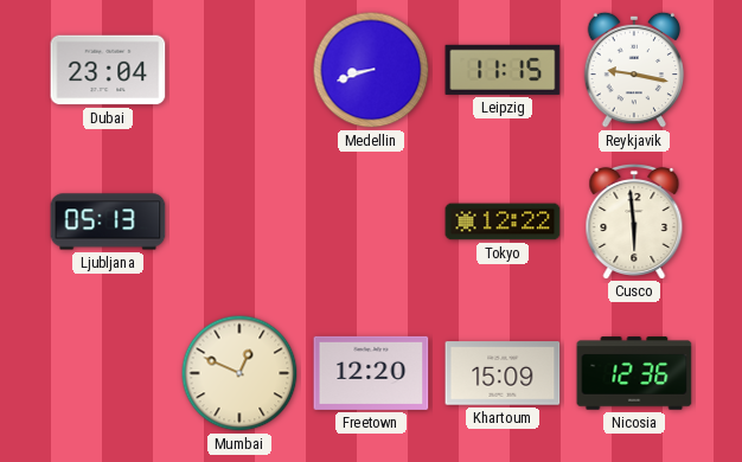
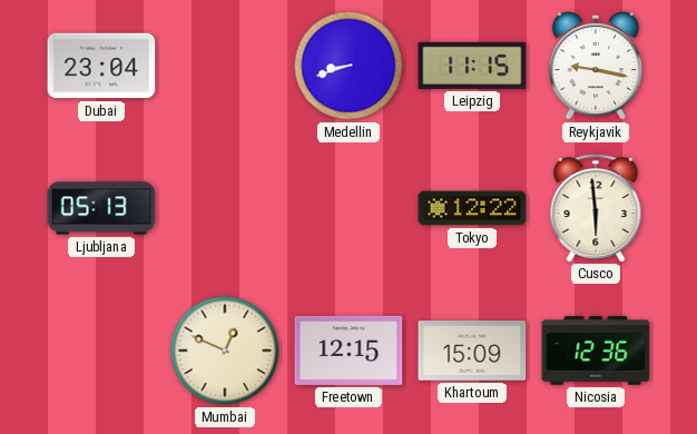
Freetown: 12:20 -> 12:15 (348, 351)
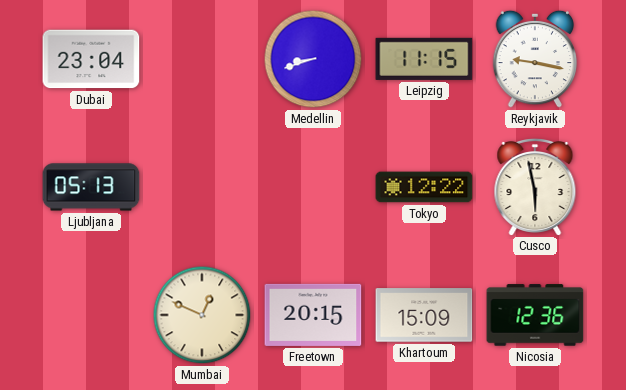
Cusco: 5:59 -> 5:58 (535, 186)
Freetown: 12:15 -> 20:15 (313, 315)
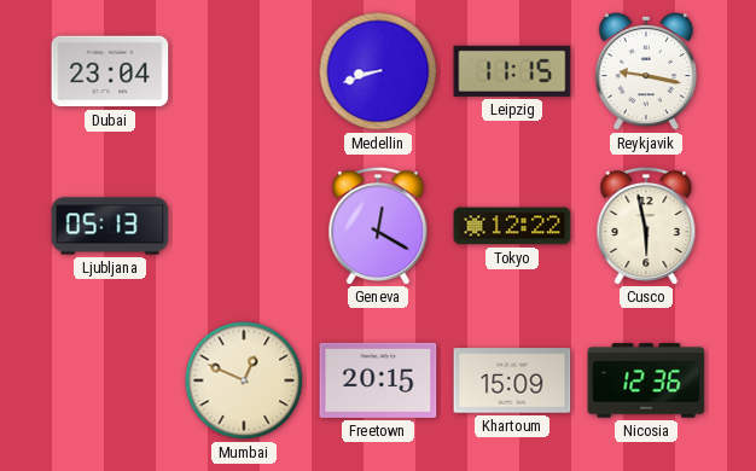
Geneva: none -> 12:20 (378, 225)
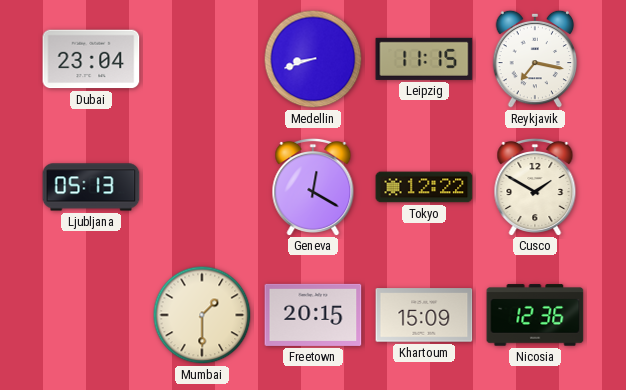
Reykjavik: 9:17 -> 7:17 (535, 59)
Cusco: 5:58 -> 1:50 (535, 186)
Mumbai: 12:49 -> 1:30 (202, 315)
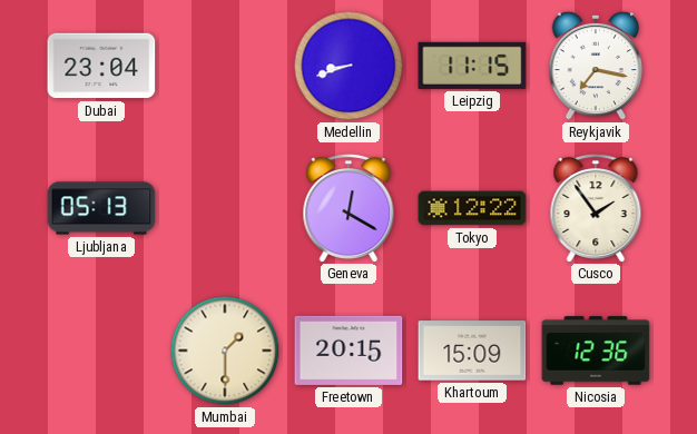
Cusco: 1:50 -> 1:54 (596, 207)
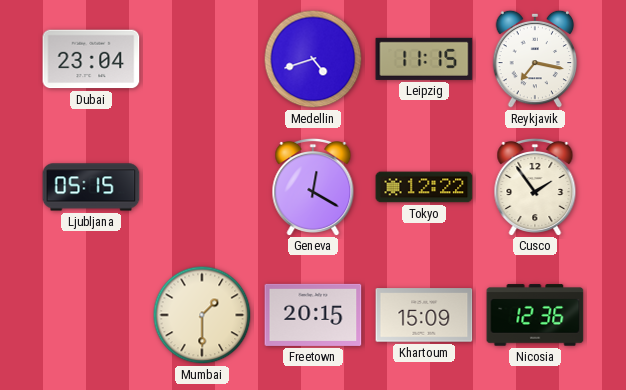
Medellin: 8:42 -> 4:42 (313, 59)
Ljubljana: 05:13 -> 05:15 (91, 187)
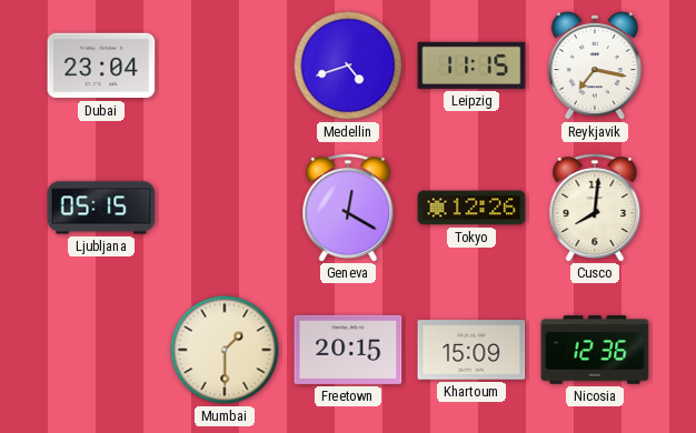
Tokyo: 12:22 -> 12:26 (471, 208)
Cusco: 1:54 -> 8:01 (595, 207)
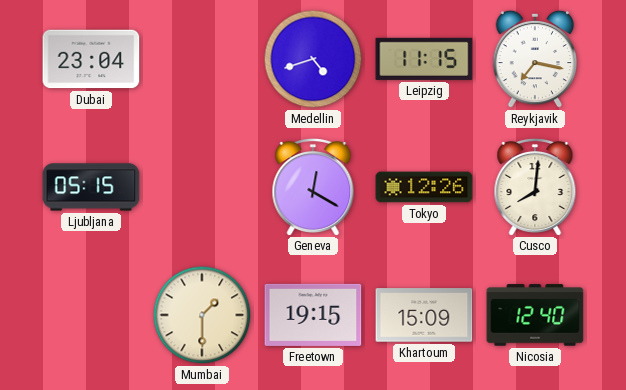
Freetown: 20:15 -> 19:15 (313, 315)
Nicosia: 12:36 -> 12:40 (535, 315)
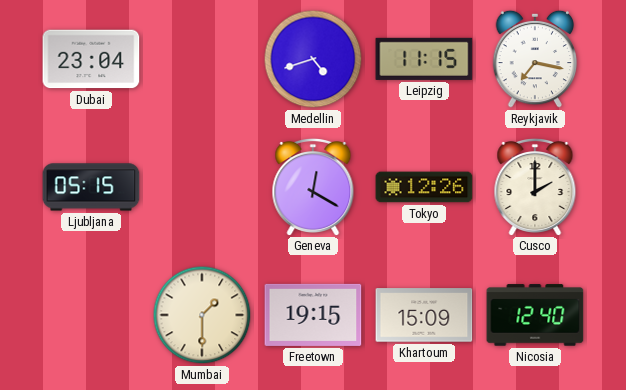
Cusco: 8:01 -> 2:00 (535, 186)
